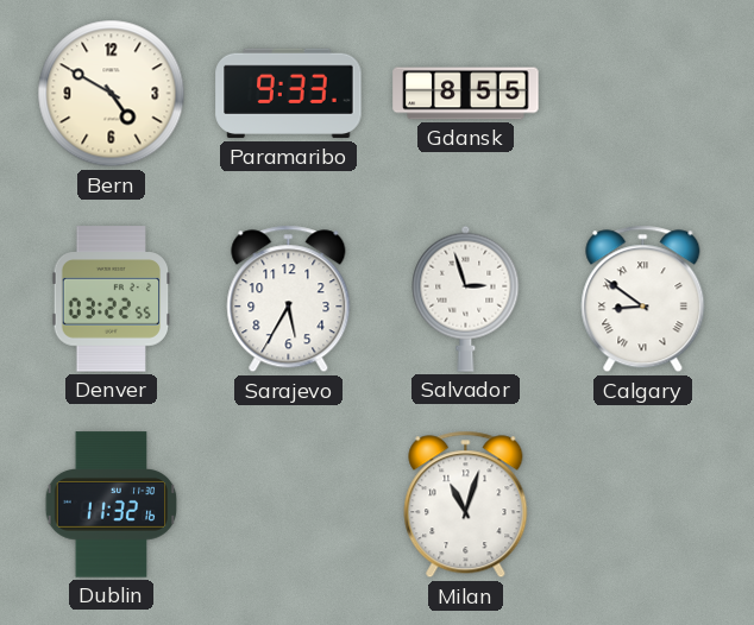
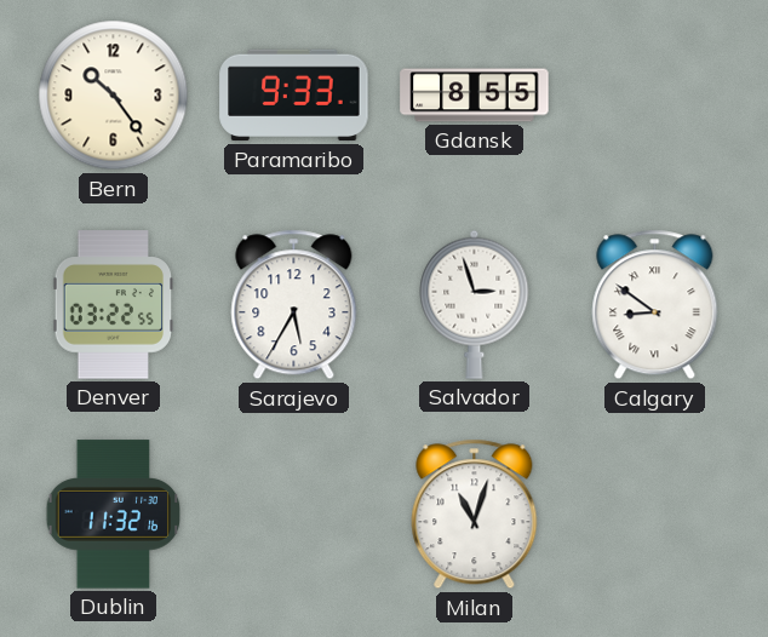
Bern: 4:50 -> 10:24 (114, 96)
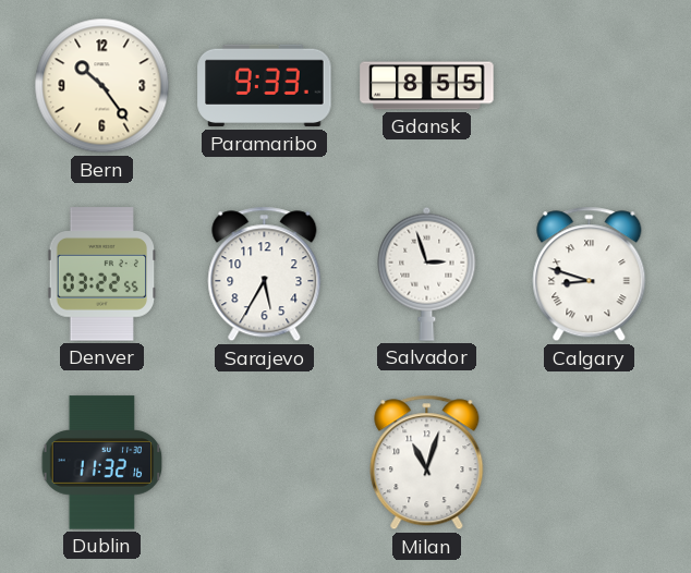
Calgary: 8:51 -> 8:48 (590, 275)
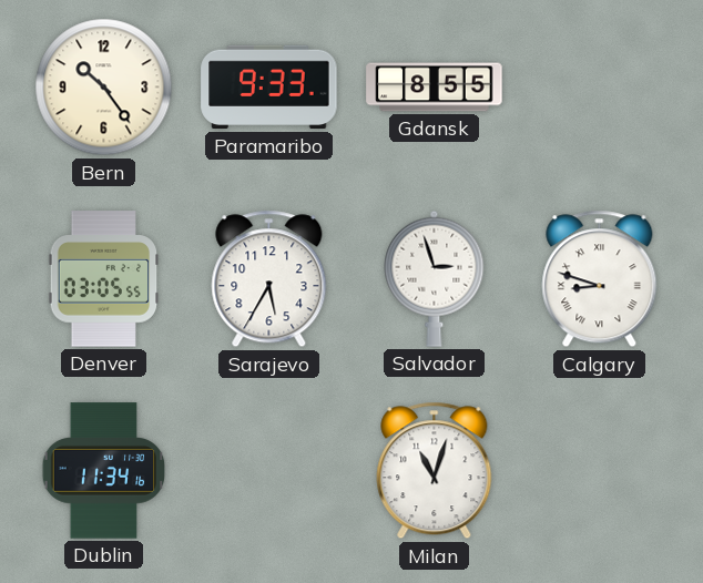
Denver: 03:22 -> 03:05 (104, 279)
Dublin: 11:32 -> 11:34 (104, 471)
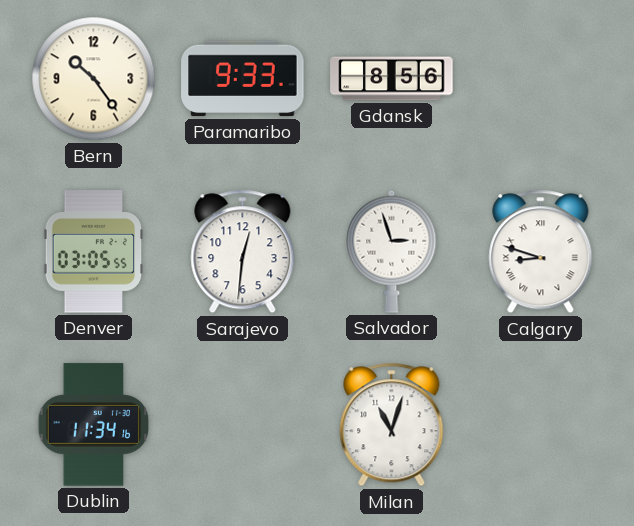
Gdansk: 8:55 -> 8:56 (392, 79)
Sarajevo: 5:35 -> 12:31 (243, 252)
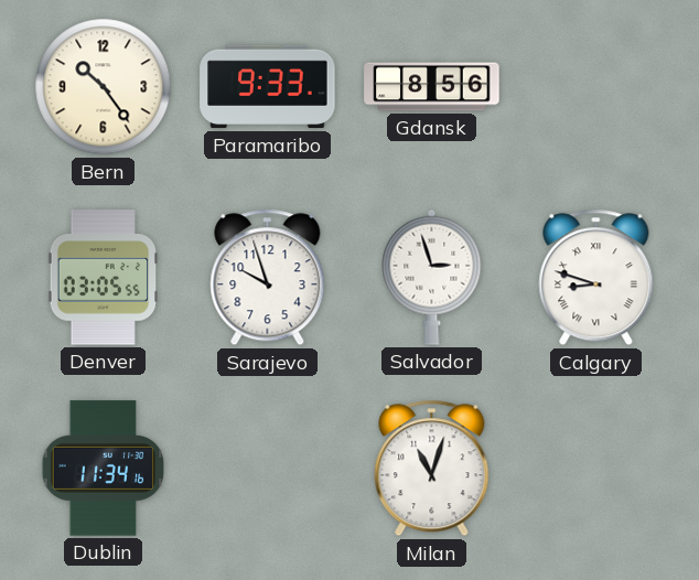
Sarajevo: 12:31 -> 9:57 (268, 278)
